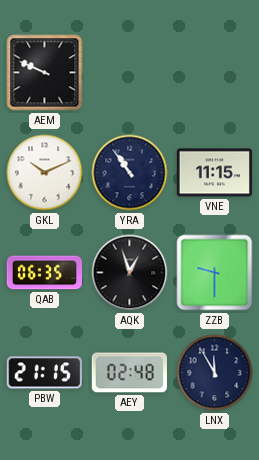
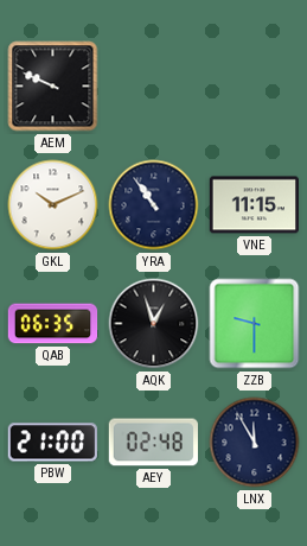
PBW: 21:15 -> 21:00 (52, 443)
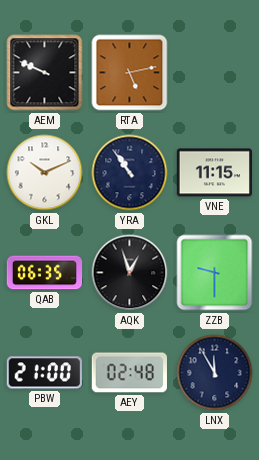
RTA: none -> 5:13 (130, 73)
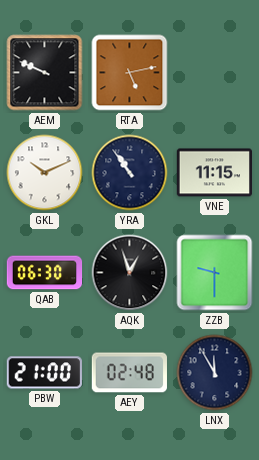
QAB: 06:35 -> 06:30 (45, 273)
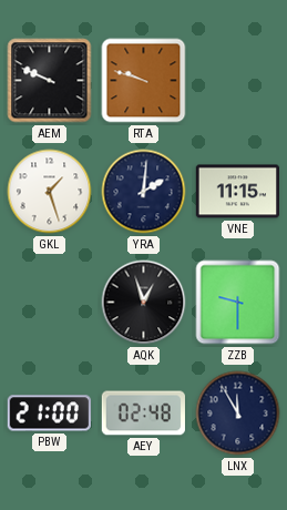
RTA: 5:13 -> 9:48 (144, 81)
GKL: 10:11 -> 1:27 (50, 192)
YRA: 10:54 -> 2:01 (144, 192)
QAB: 06:30 -> none (45, 273)
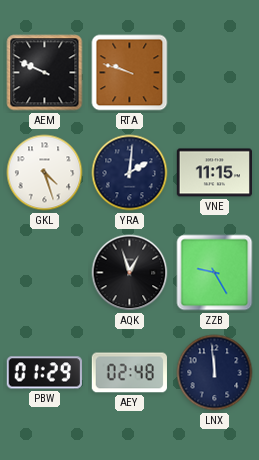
GKL: 1:27 -> 4:27 (45, 173)
ZZB: 9:30 -> 9:25 (215, 273)
PBW: 21:00 -> 01:29 (44, 373)
LNX: 11:55 -> 11:59 (215, 373)
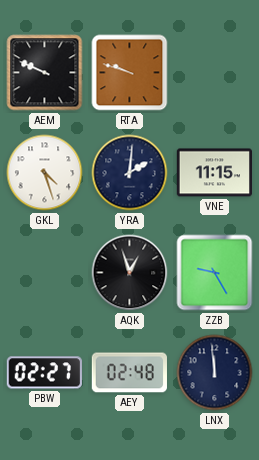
PBW: 01:29 -> 02:27 (44, 373)
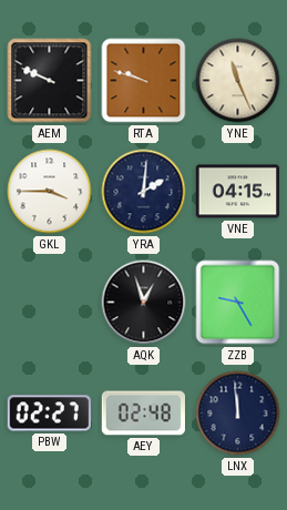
YNE: none -> 11:26 (238, 81)
GKL: 4:27 -> 3:45 (50, 192)
VNE: 11:15 -> 04:15 (237, 192)
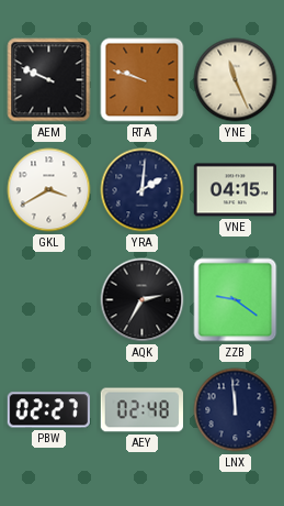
GKL: 3:45 -> 3:40 (49, 190)
AQK: 12:57 -> 2:35 (143, 300)
ZZB: 9:25 -> 9:21 (236, 300)
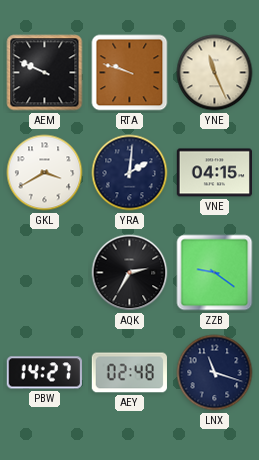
PBW: 02:27 -> 14:27 (44, 373)
LNX: 11:59 -> 11:18 (215, 373)
